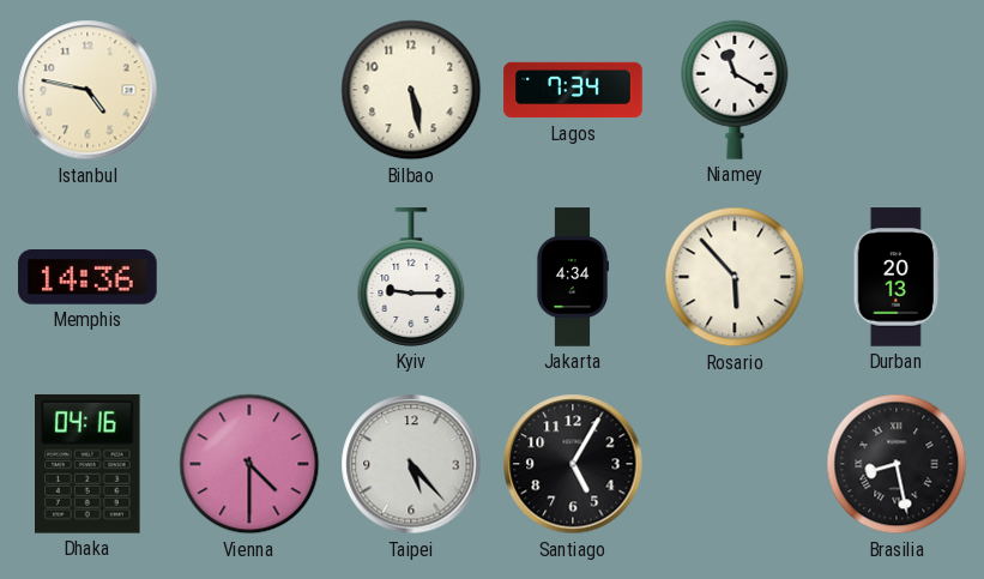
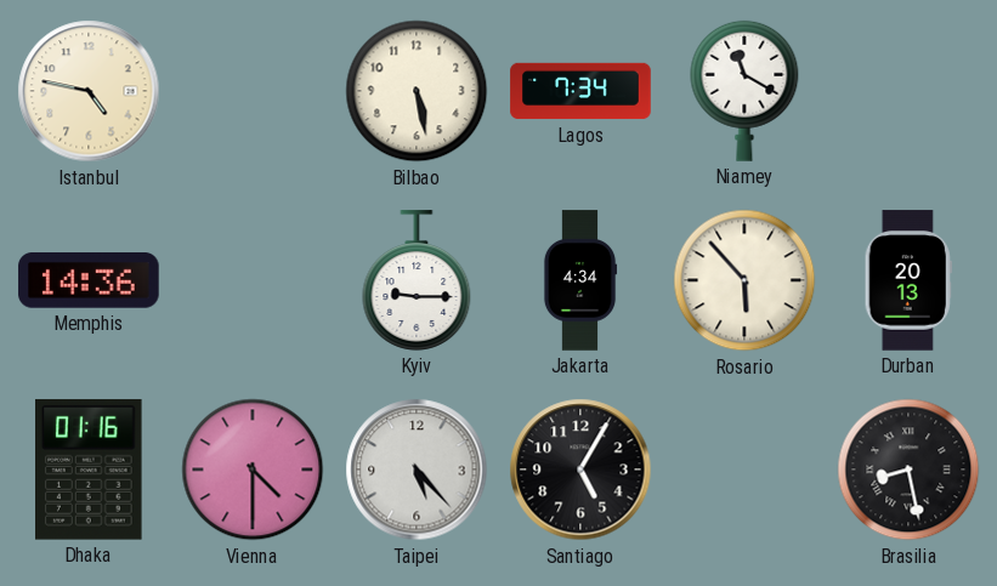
Dhaka: 04:16 -> 01:16 (90, 470)
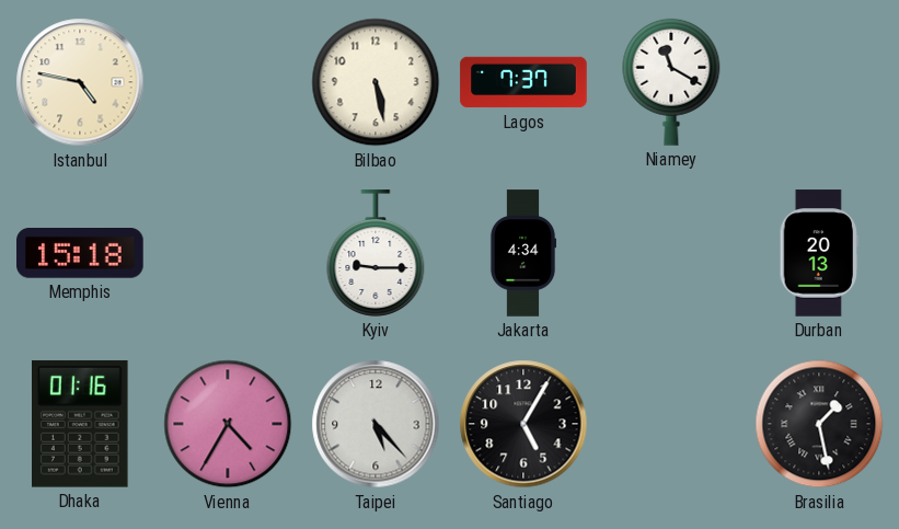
Lagos: 7:34 -> 7:37 (523, 82)
Memphis: 14:36 -> 15:18 (80, 254)
Rosario: 5:53 -> none (744, 280)
Vienna: 4:30 -> 4:35 (228, 424)
Brasilia: 8:28 -> 1:28 (819, 424)
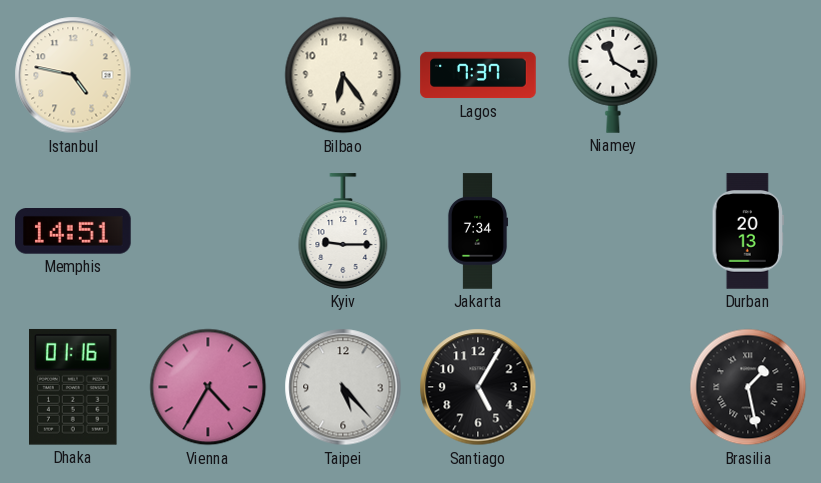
Bilbao: 5:28 -> 6:24 (343, 75)
Memphis: 15:18 -> 14:51 (73, 232)
Jakarta: 4:34 -> 7:34 (478, 231)
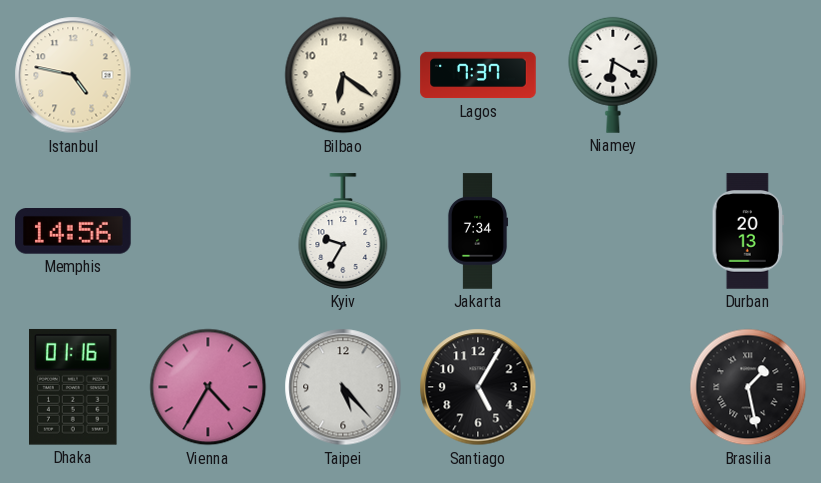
Bilbao: 6:24 -> 6:21 (343, 75)
Niamey: 11:20 -> 6:20 (613, 75)
Memphis: 14:51 -> 14:56 (73, 232)
Kyiv: 9:15 -> 9:35 (343, 231)
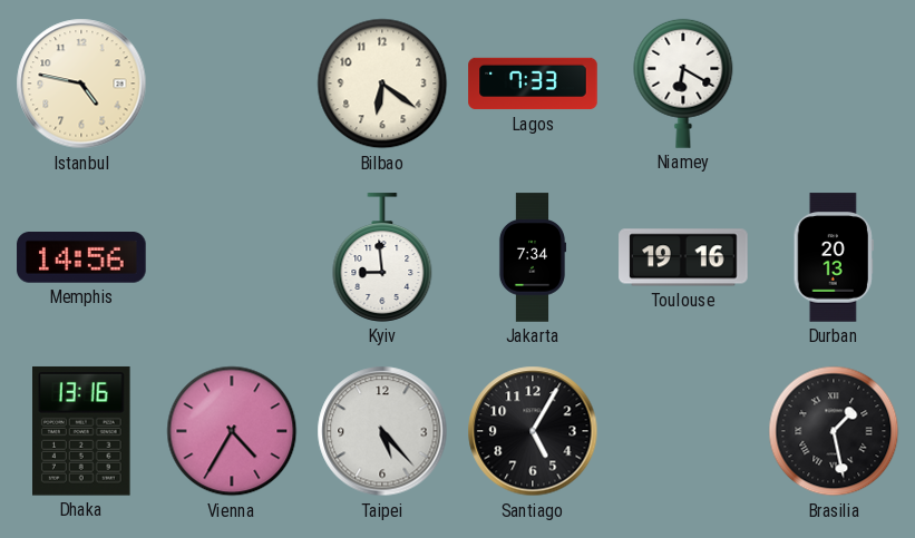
Lagos: 7:37 -> 7:33 (533, 84)
Kyiv: 9:35 -> 8:59 (382, 257)
Toulouse: none -> 19:16 (683, 257)
Dhaka: 01:16 -> 13:16 (82, 431)
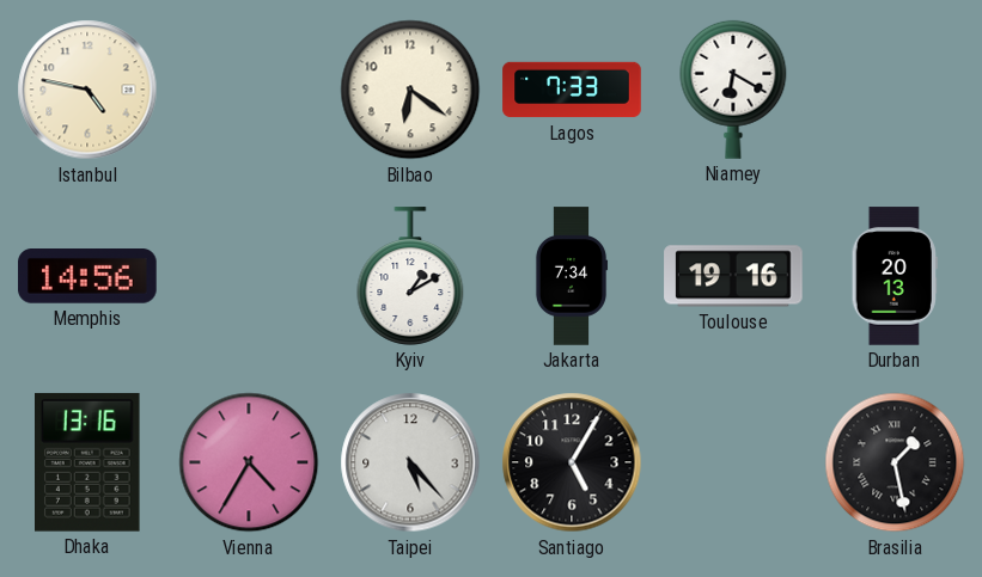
Kyiv: 8:59 -> 1:10 (410, 276)
